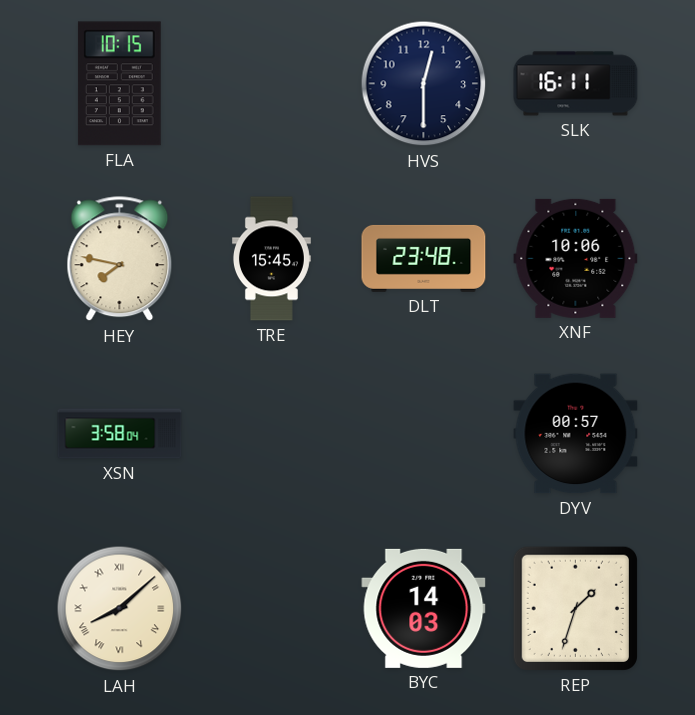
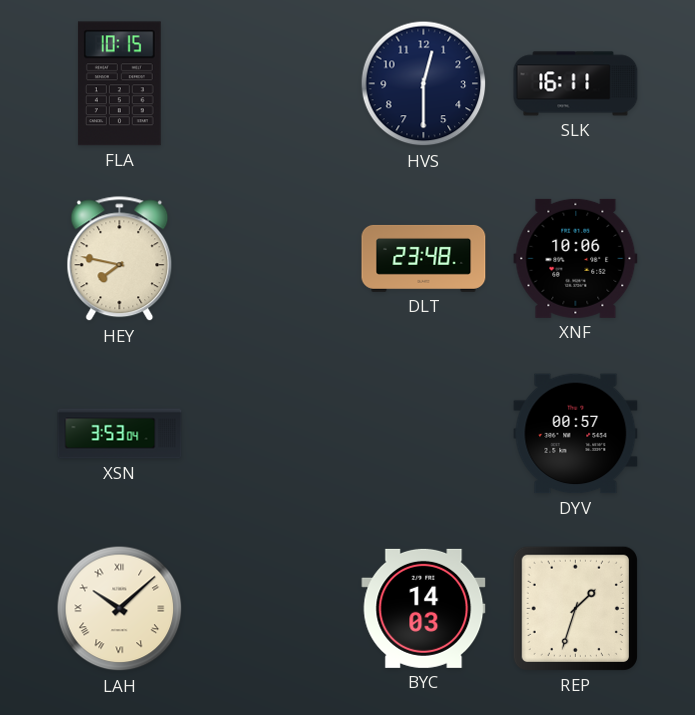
TRE: 15:45 -> none (271, 259)
XSN: 3:58 -> 3:53 (120, 434)
LAH: 8:08 -> 10:08 (120, 609)
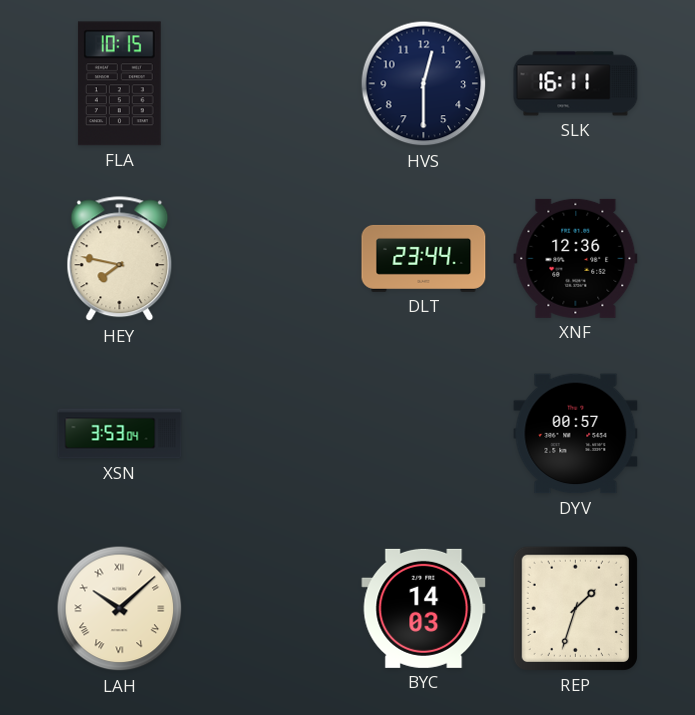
DLT: 23:48 -> 23:44 (424, 258)
XNF: 10:06 -> 12:36 (576, 258)
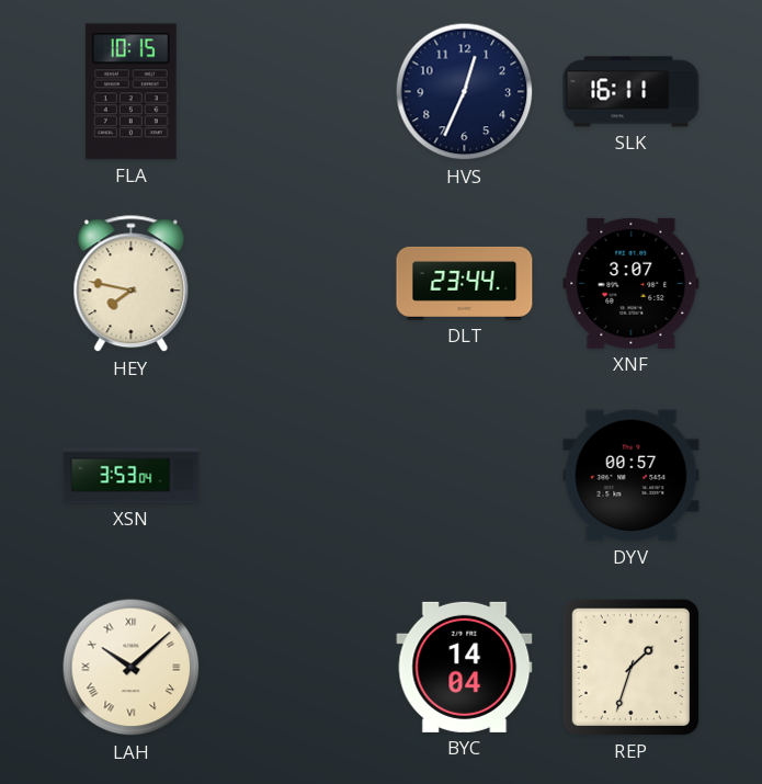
HVS: 12:30 -> 12:34 (465, 92)
XNF: 12:36 -> 3:07 (632, 283)
BYC: 14:03 -> 14:04 (465, 667)
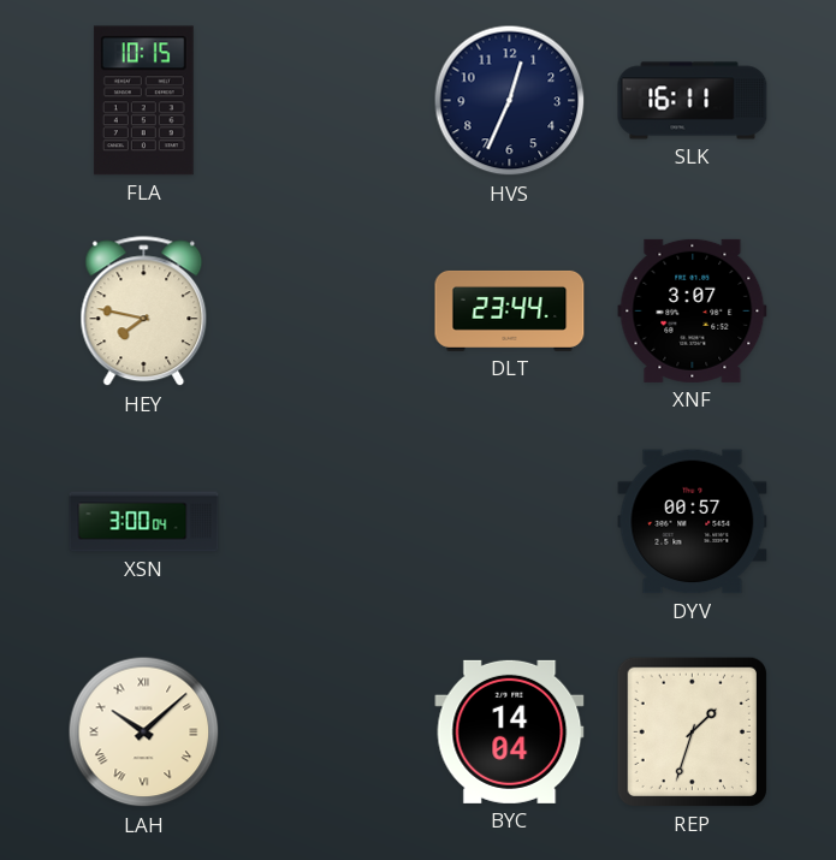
XSN: 3:53 -> 3:00 (144, 522)
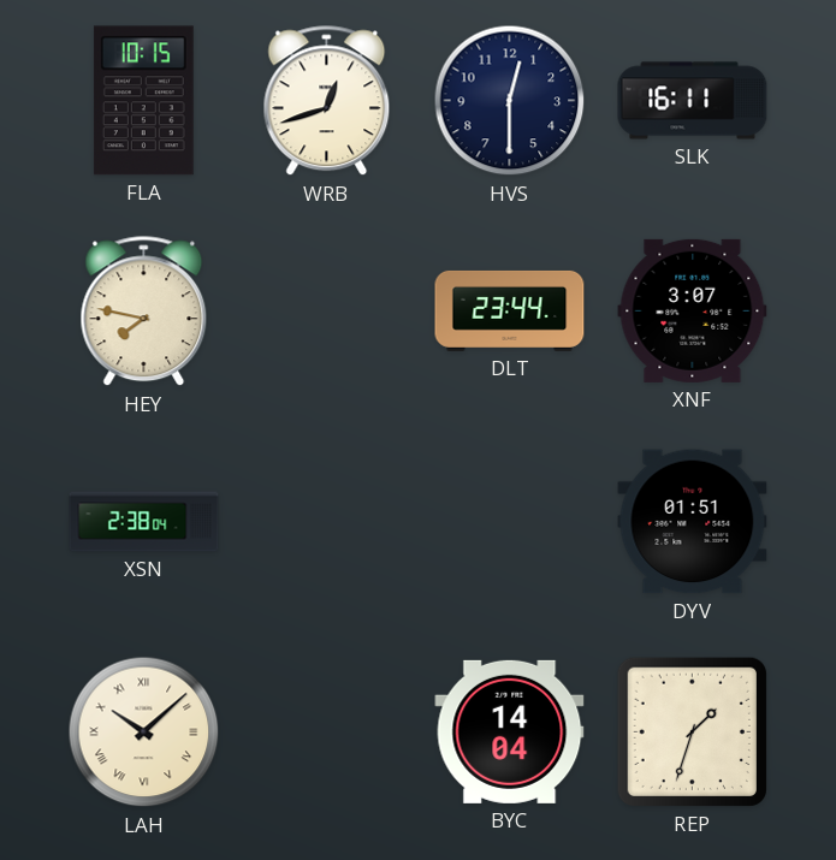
WRB: none -> 12:42 (327, 101)
HVS: 12:34 -> 12:30 (510, 101)
XSN: 3:00 -> 2:38 (144, 522)
DYV: 00:57 -> 01:51 (693, 522)
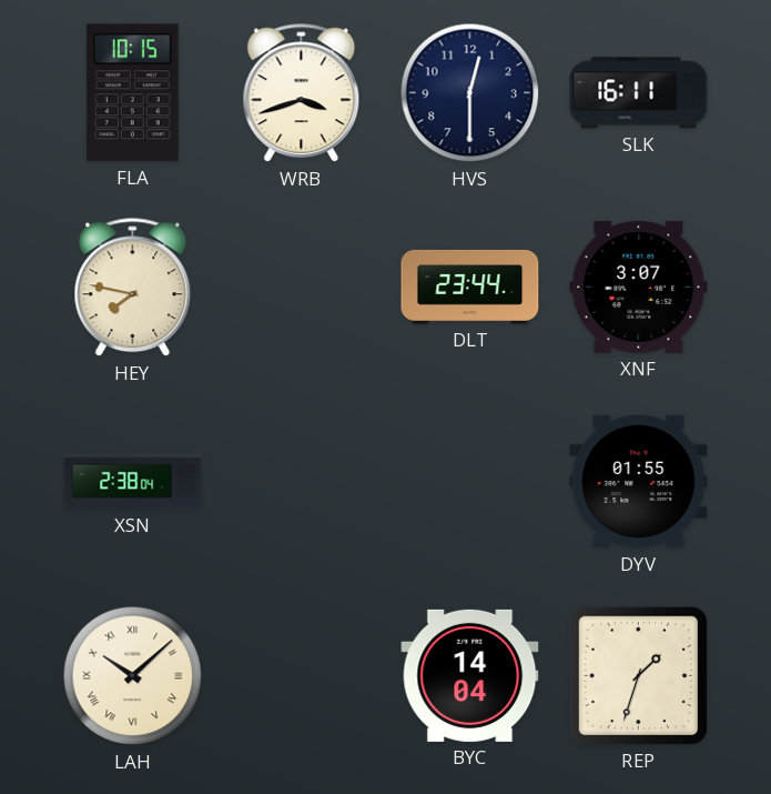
WRB: 12:42 -> 3:42 (302, 93)
DYV: 01:51 -> 01:55 (639, 482)
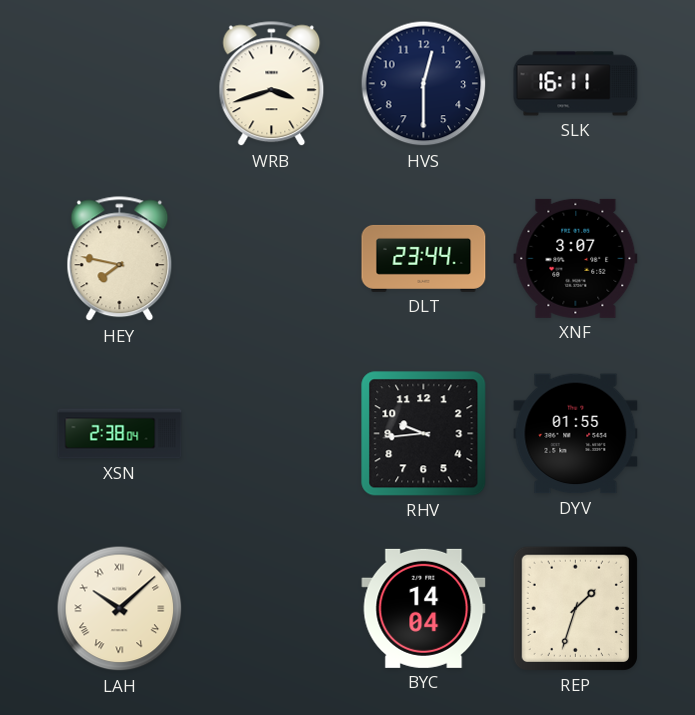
FLA: 10:15 -> none (132, 93)
RHV: none -> 9:44 (424, 434)
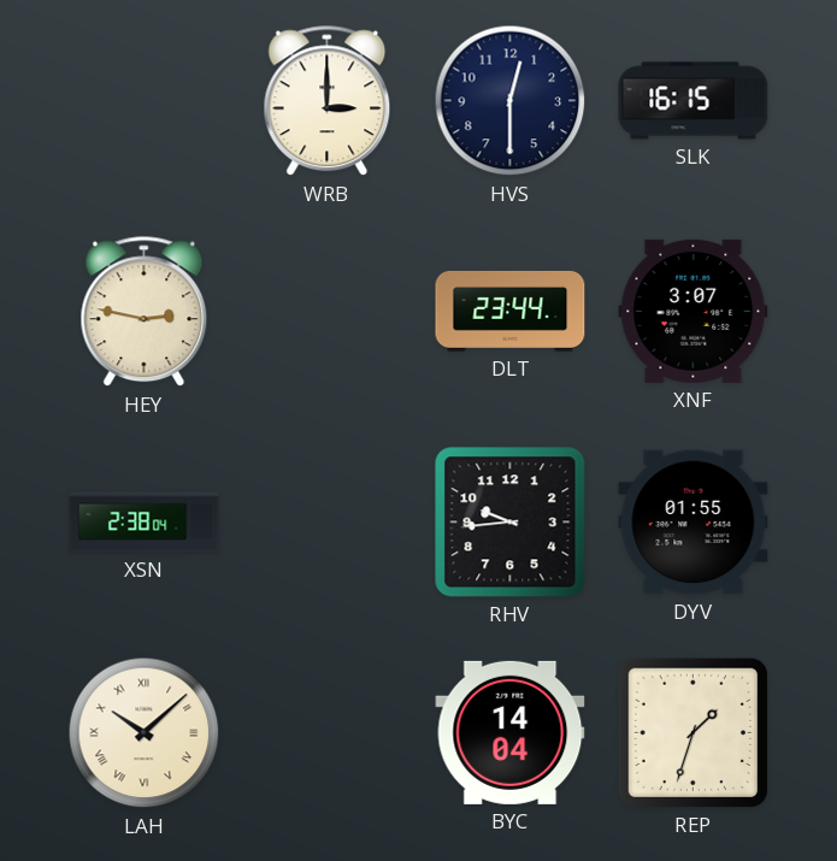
WRB: 3:42 -> 3:00 (328, 101)
SLK: 16:11 -> 16:15 (694, 101)
HEY: 7:47 -> 2:47 (145, 312)
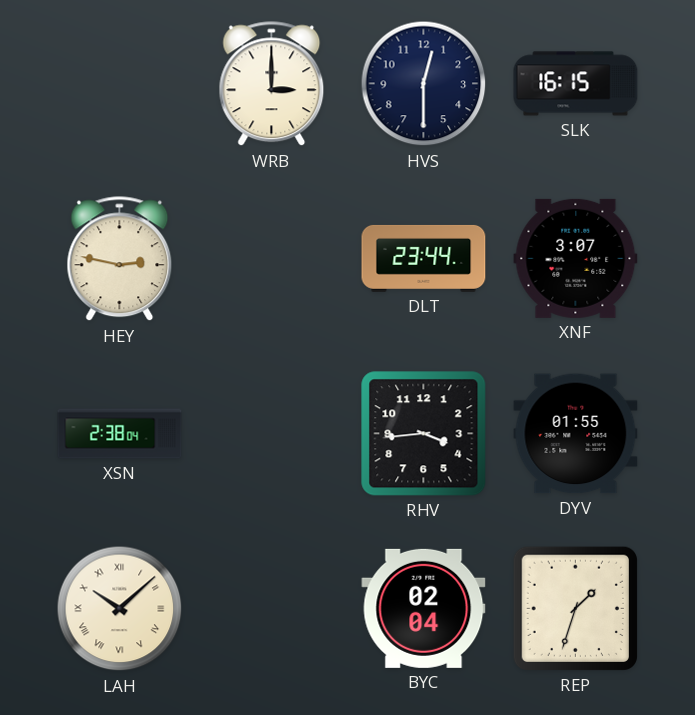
RHV: 9:44 -> 3:44 (424, 434)
BYC: 14:04 -> 02:04 (424, 608)
